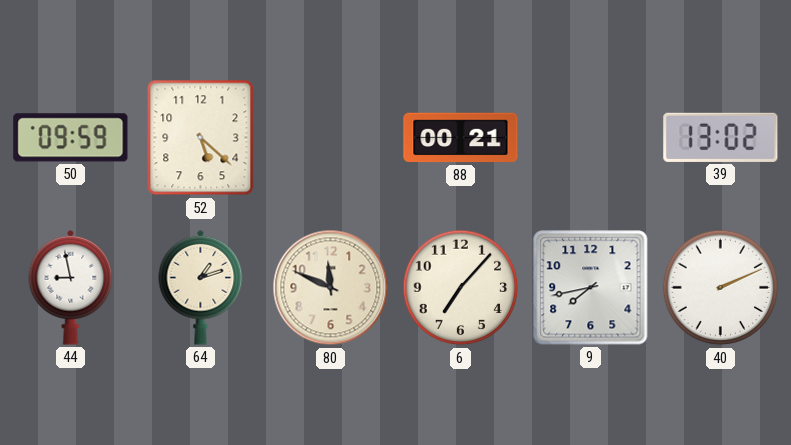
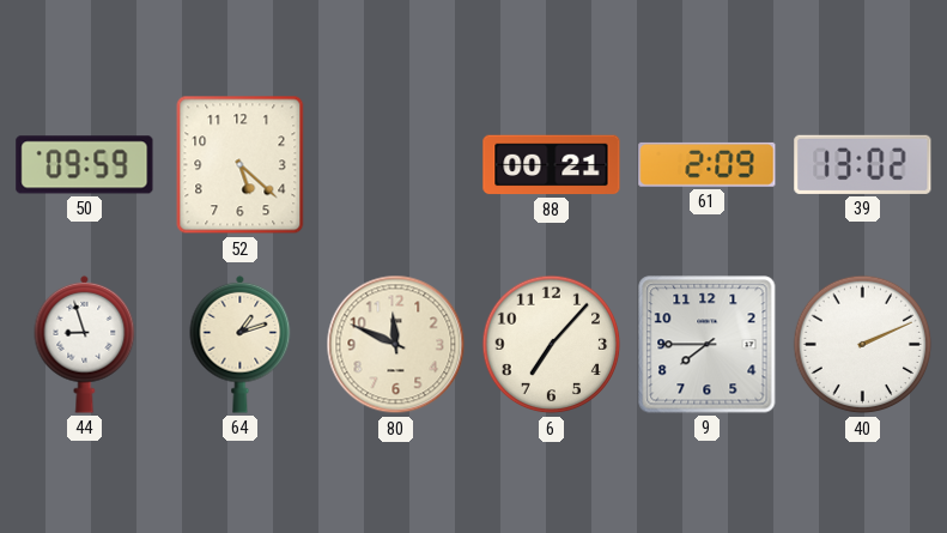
61: none -> 2:09 (708, 164)
44: 8:58 -> 8:57 (85, 344)
9: 7:43 -> 7:45 (708, 345)
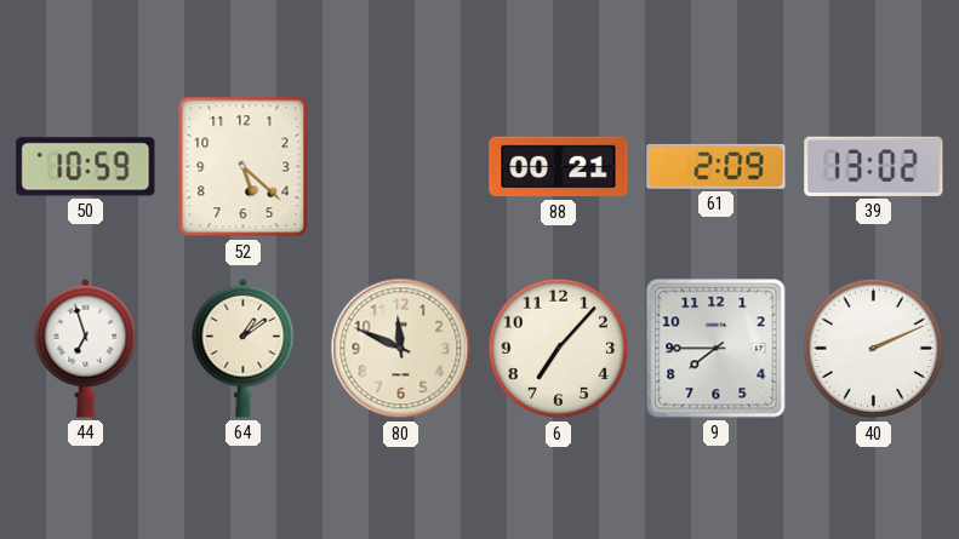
50: 09:59 -> 10:59 (86, 167)
44: 8:57 -> 6:57 (86, 348)
64: 1:12 -> 1:09 (244, 348)
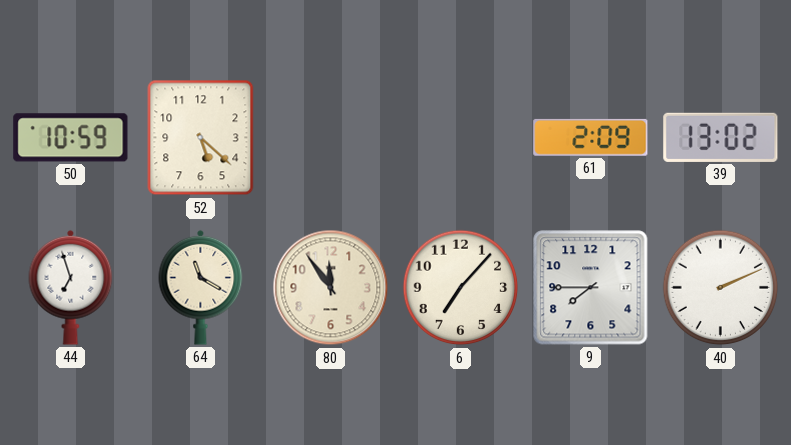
88: 00:21 -> none (559, 167)
64: 1:09 -> 11:20 (201, 287)
80: 11:49 -> 11:54 (331, 288)
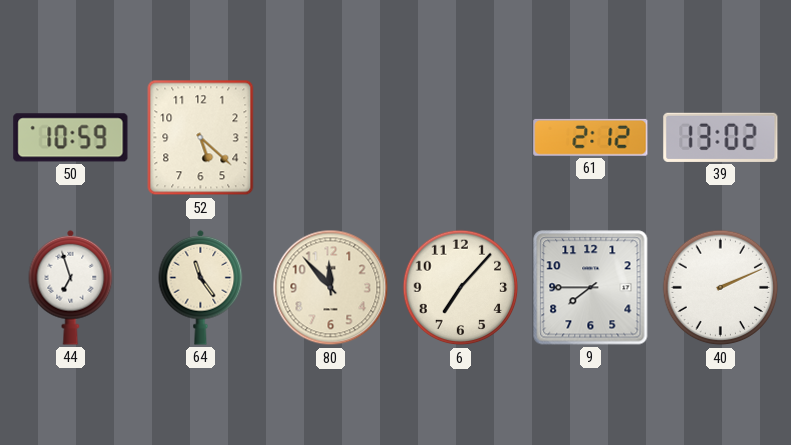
61: 2:09 -> 2:12 (591, 137)
64: 11:20 -> 11:24 (201, 287)
80: 11:54 -> 11:53 (331, 288)
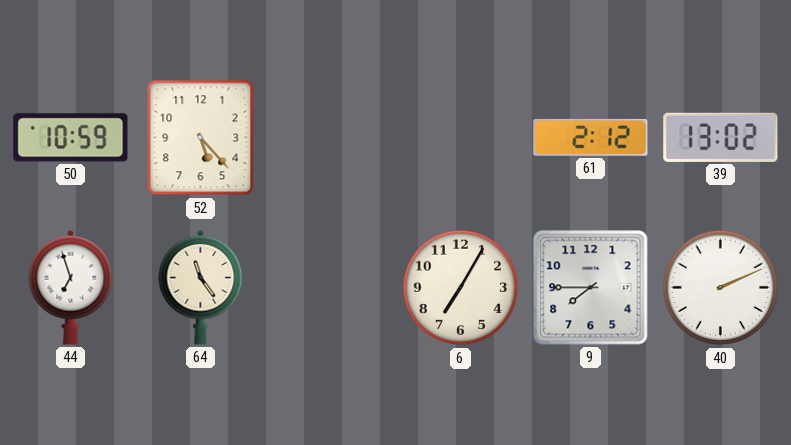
52: 5:22 -> 5:23 (201, 138)
80: 11:53 -> none (331, 288)
6: 7:07 -> 7:05 (461, 288)
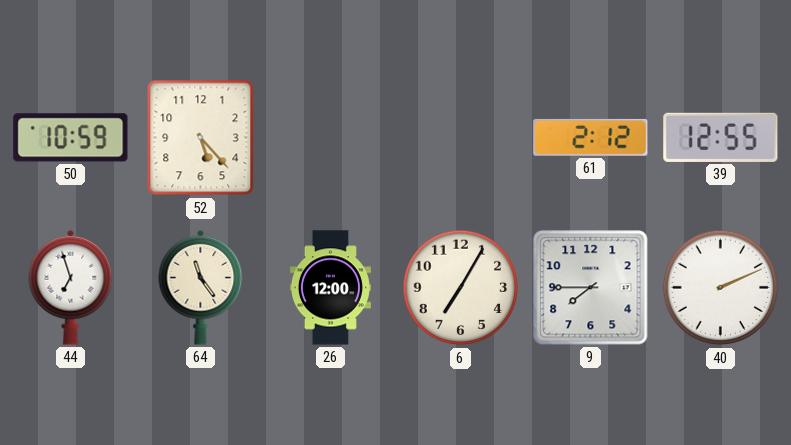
39: 13:02 -> 12:55 (721, 137)
26: none -> 12:00 (330, 288)
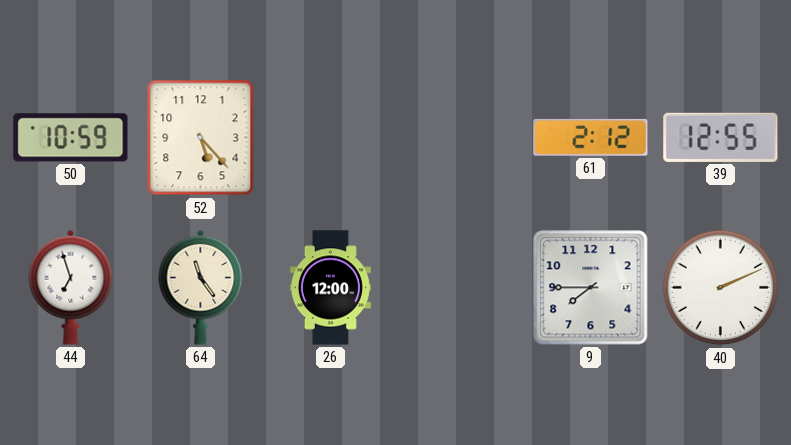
6: 7:05 -> none (461, 288)
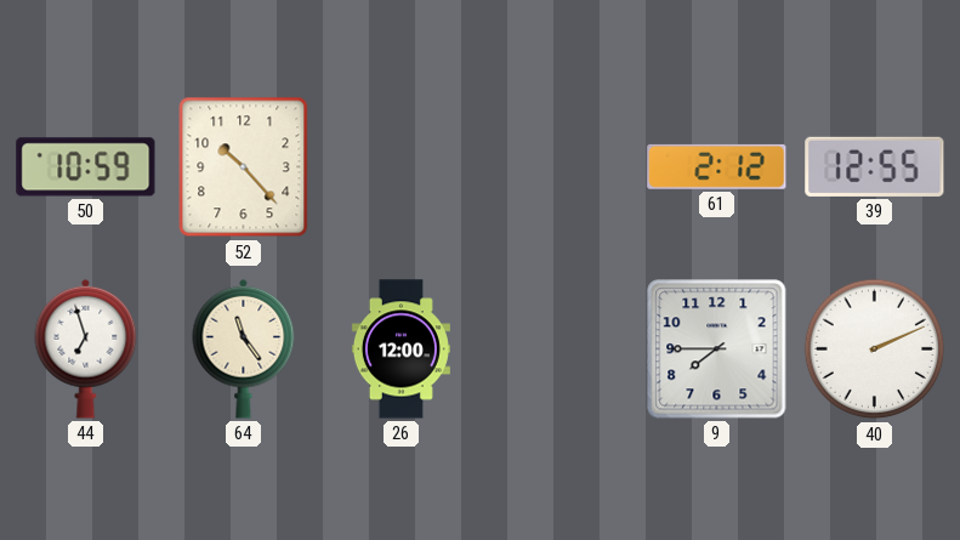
52: 5:23 -> 10:23 (244, 167)
